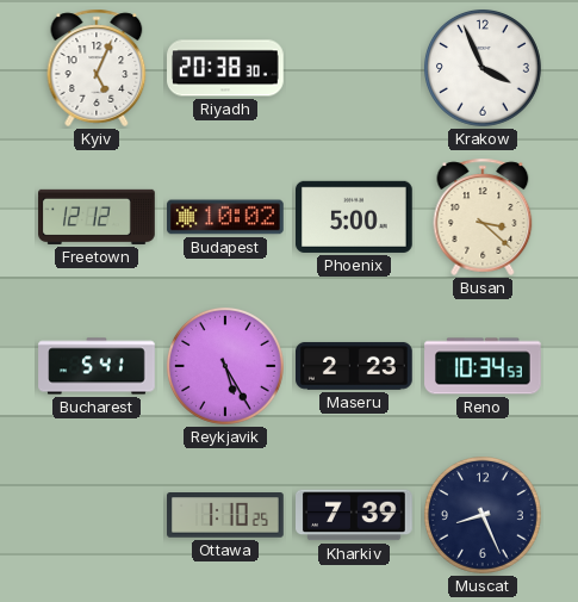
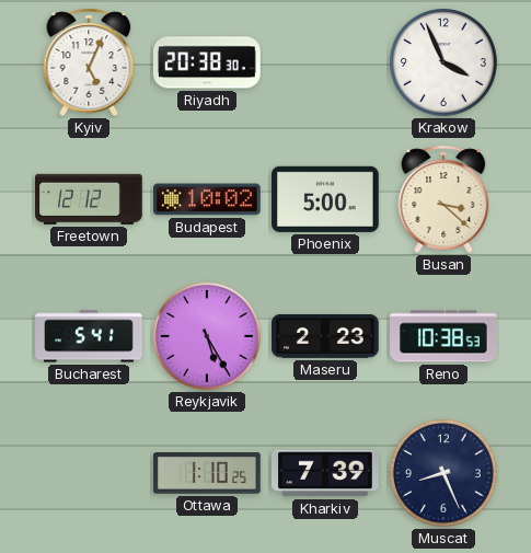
Reno: 10:34 -> 10:38 (443, 336)
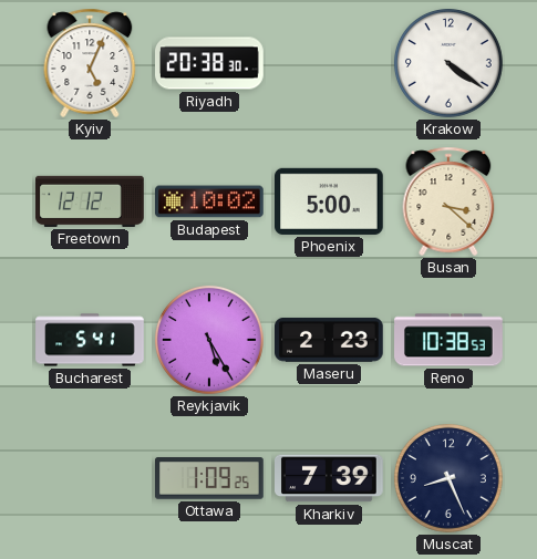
Krakow: 3:56 -> 4:21 (448, 63)
Ottawa: 1:10 -> 1:09 (210, 478)
